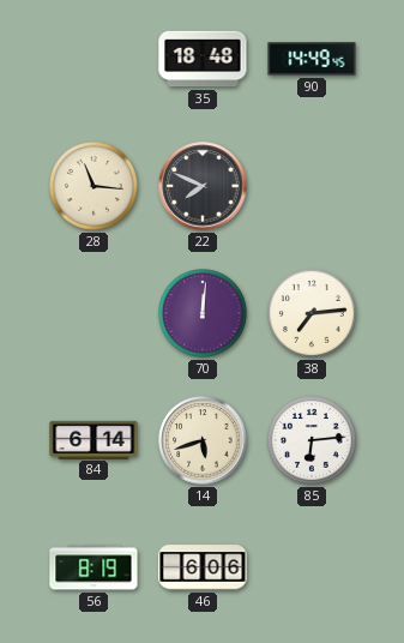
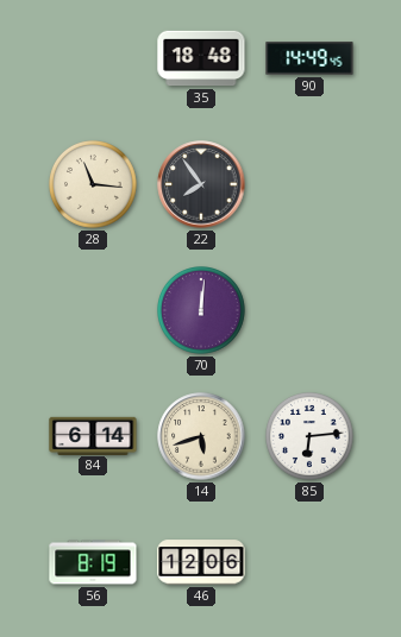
22: 7:49 -> 7:54 (201, 184)
38: 7:14 -> none (313, 314)
46: 6:06 -> 12:06 (201, 562)
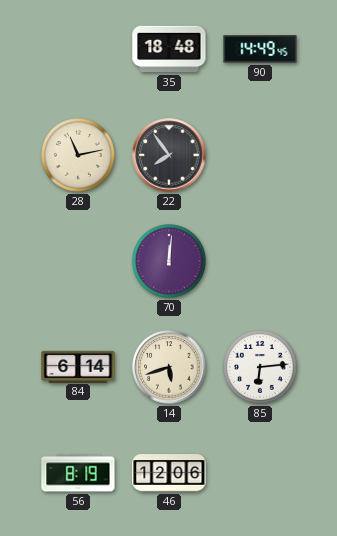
28: 11:16 -> 11:13 (79, 156)
